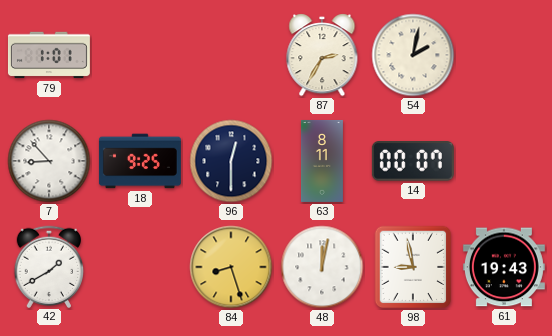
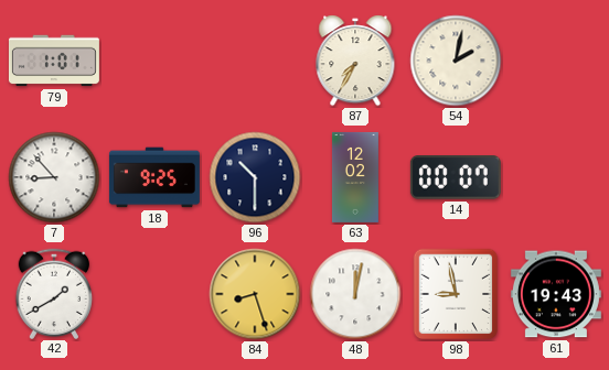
87: 2:35 -> 7:35 (355, 61)
96: 12:30 -> 10:30 (255, 177)
63: 8:11 -> 12:02 (355, 177)
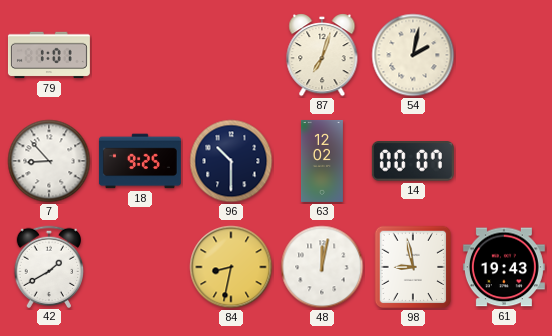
87: 7:35 -> 7:03 (322, 55)
84: 8:27 -> 8:32 (231, 267)
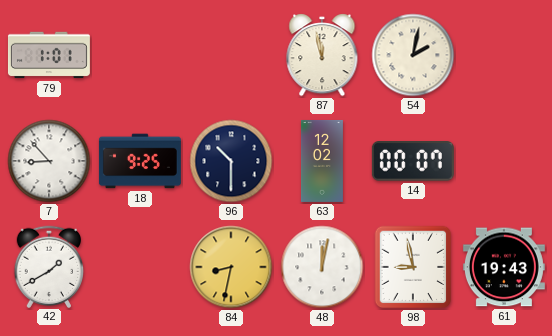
87: 7:03 -> 11:58 (322, 55)
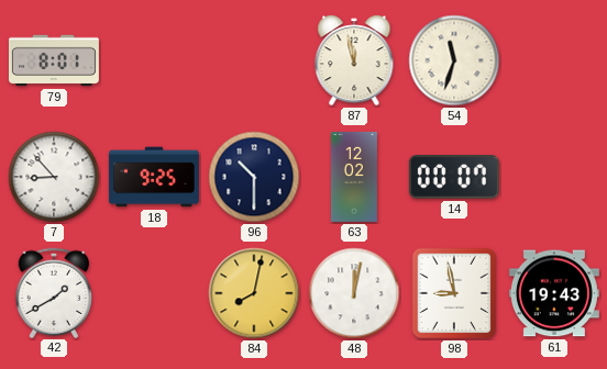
79: 1:01 -> 8:01 (54, 60)
54: 2:02 -> 11:33 (454, 60)
84: 8:32 -> 8:02 (254, 293)
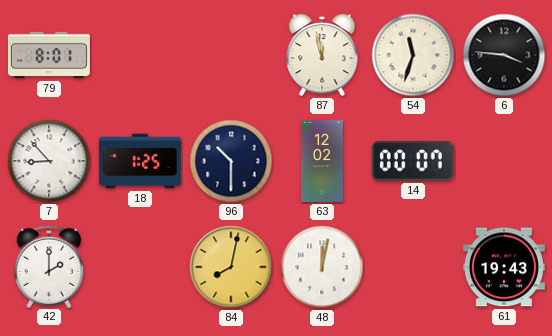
6: none -> 3:46 (504, 55)
18: 9:25 -> 1:25 (140, 161)
42: 1:40 -> 2:00 (49, 266)
98: 8:58 -> none (454, 293)
